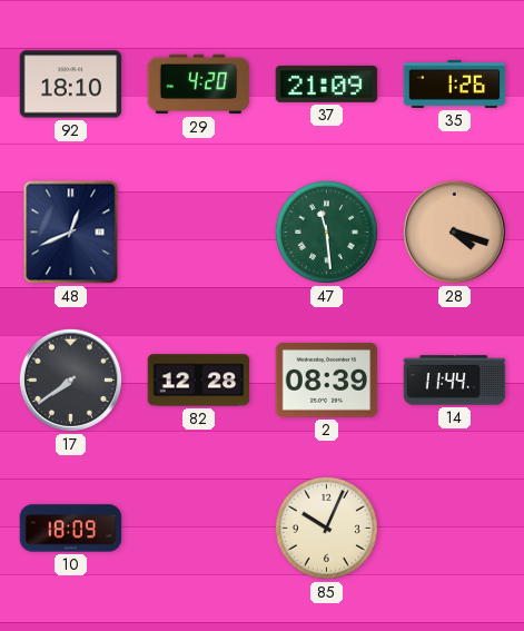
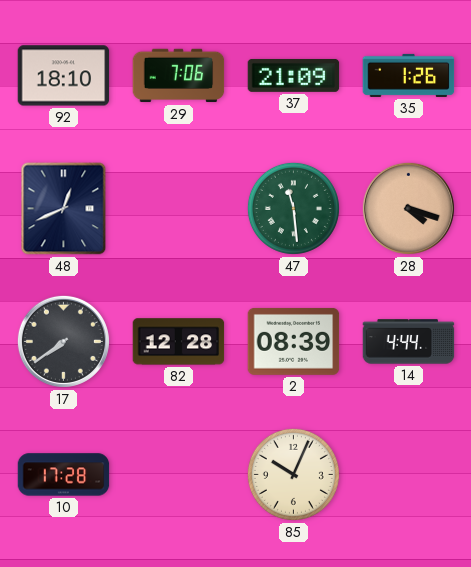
29: 4:20 -> 7:06 (179, 76)
14: 11:44 -> 4:44 (409, 342)
10: 18:09 -> 17:28 (64, 475)
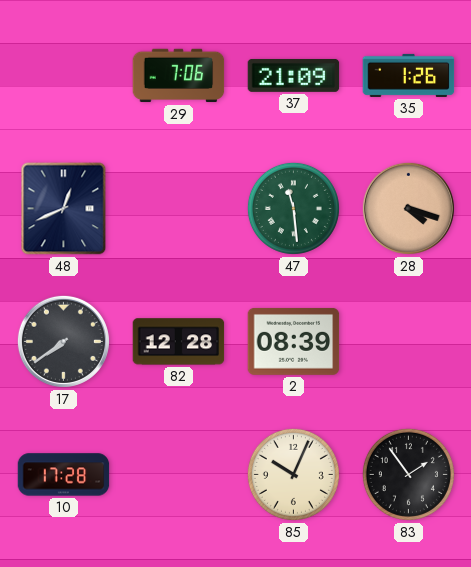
92: 18:10 -> none (64, 76)
14: 4:44 -> none (409, 342)
83: none -> 1:54 (408, 474)
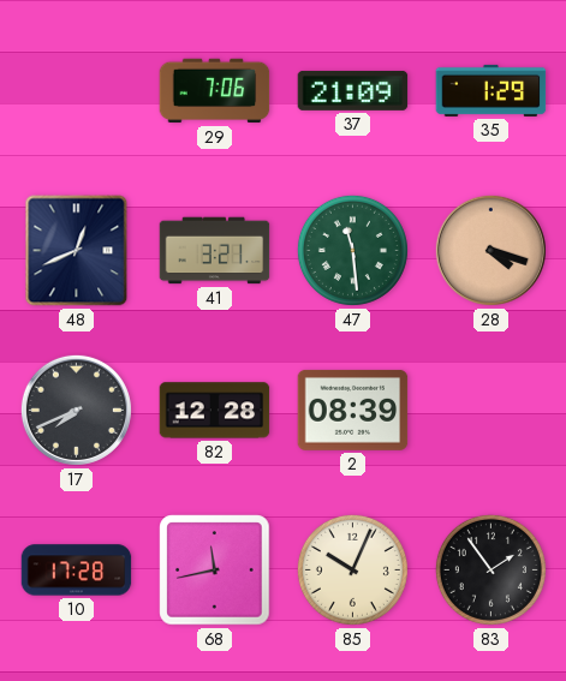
35: 1:26 -> 1:29 (491, 90)
41: none -> 3:21 (215, 251)
17: 7:39 -> 7:41 (76, 410)
68: none -> 11:43 (215, 571)
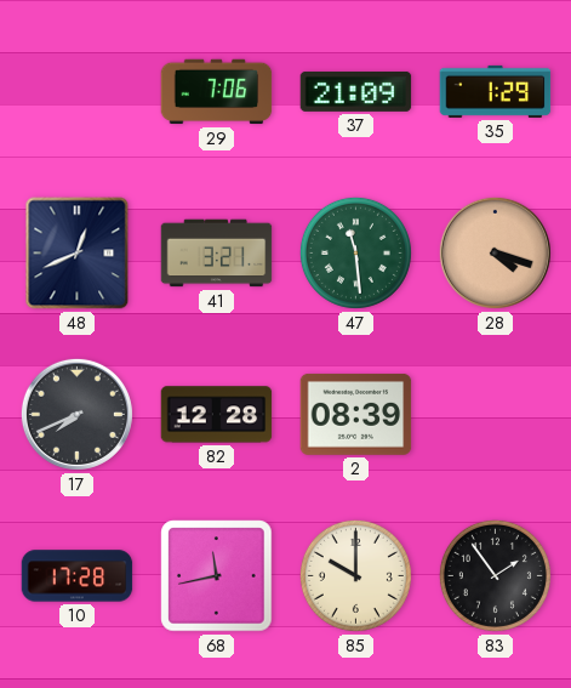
85: 10:04 -> 10:00 (355, 575)
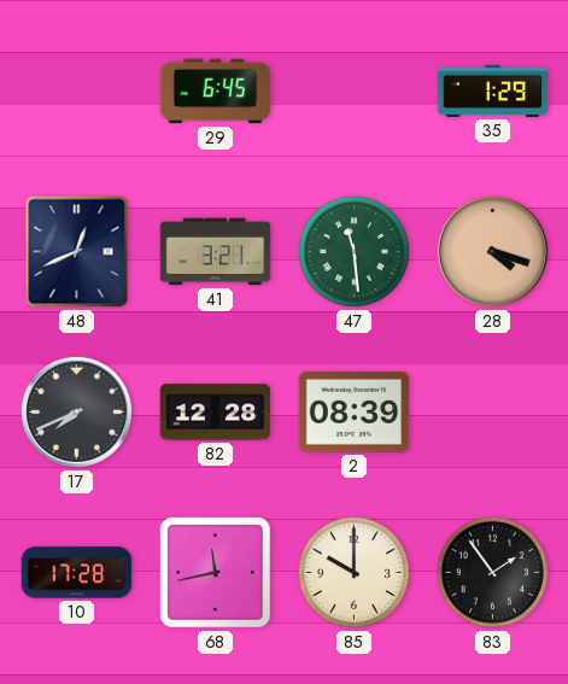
29: 7:06 -> 6:45 (216, 92)
37: 21:09 -> none (356, 91)
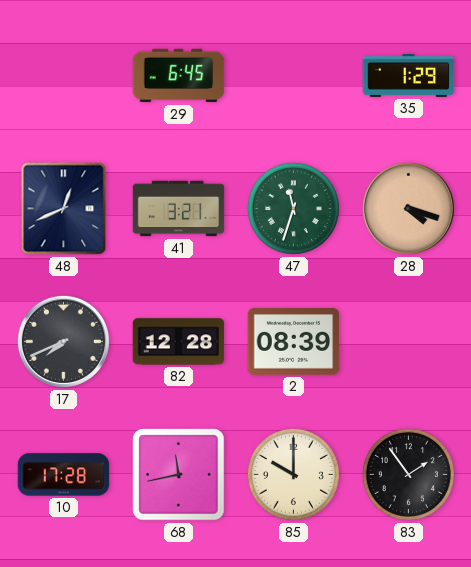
47: 11:29 -> 11:33 (293, 208)
